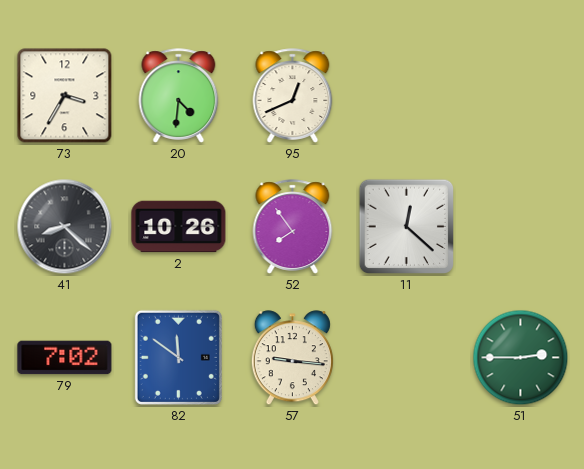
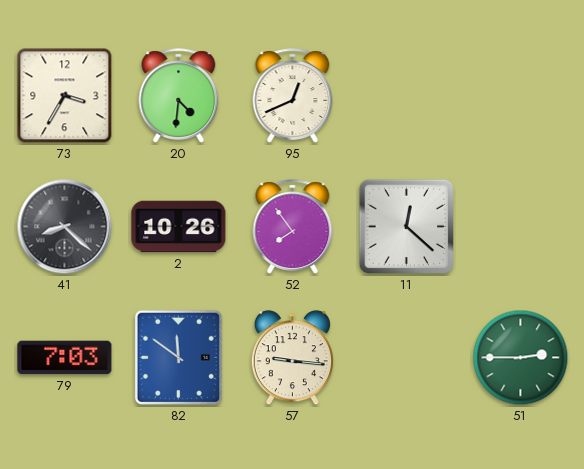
79: 7:02 -> 7:03 (65, 358)
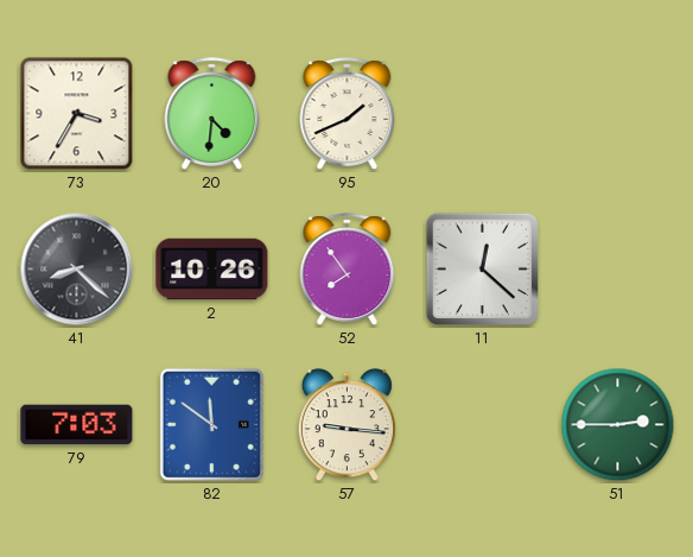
95: 12:41 -> 1:41 (348, 114)
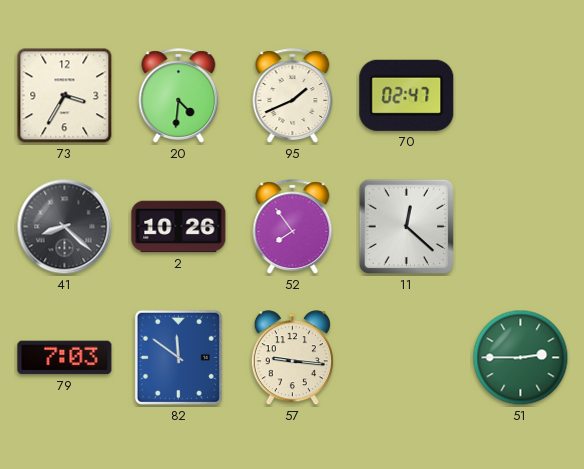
70: none -> 02:47 (407, 95)
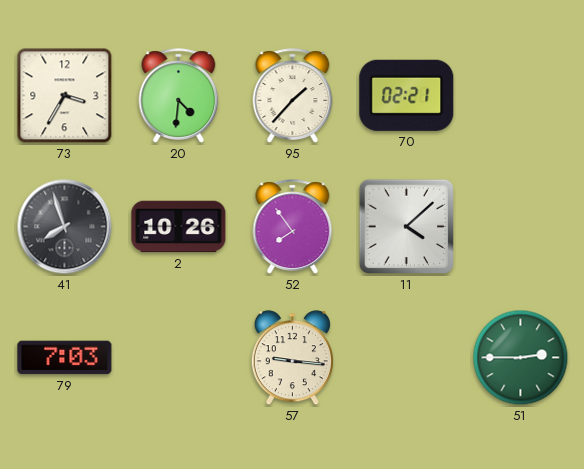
95: 1:41 -> 1:37 (293, 96)
70: 02:47 -> 02:21 (407, 95)
41: 8:22 -> 7:57 (65, 227)
11: 12:22 -> 4:08 (407, 227)
82: 11:51 -> none (178, 357)
